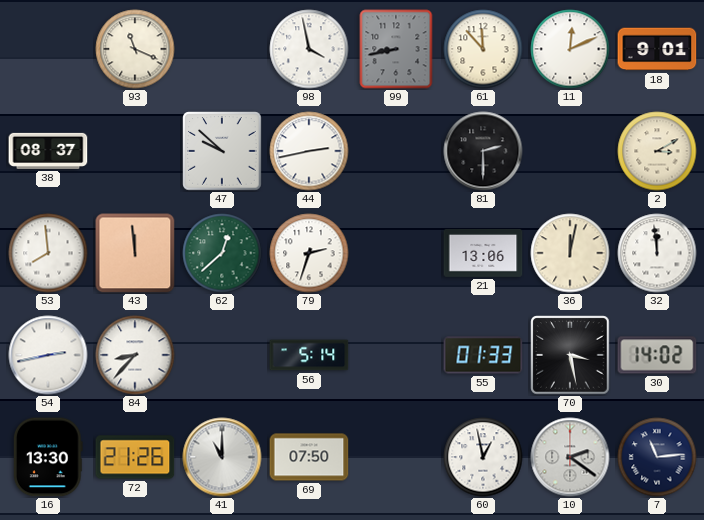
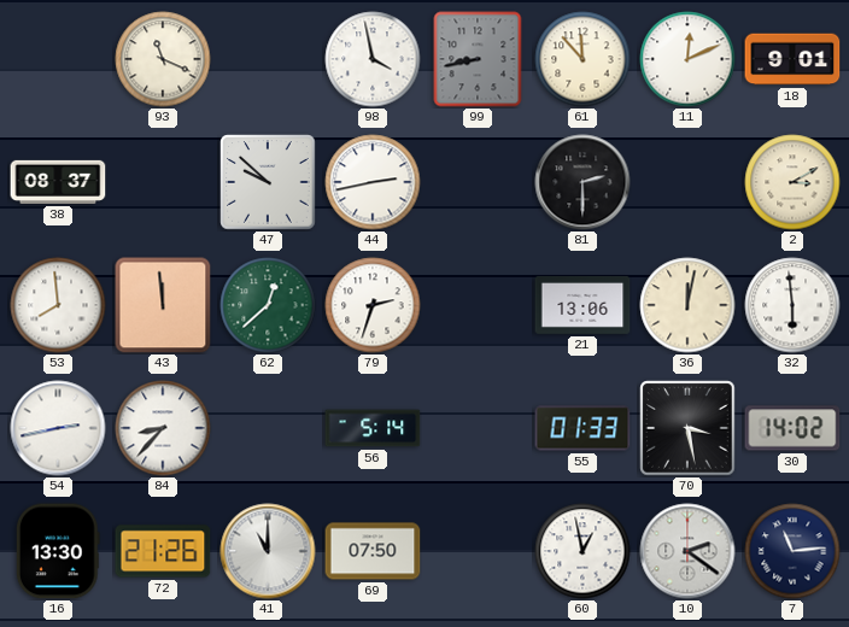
32: 11:59 -> 5:59 (792, 305)
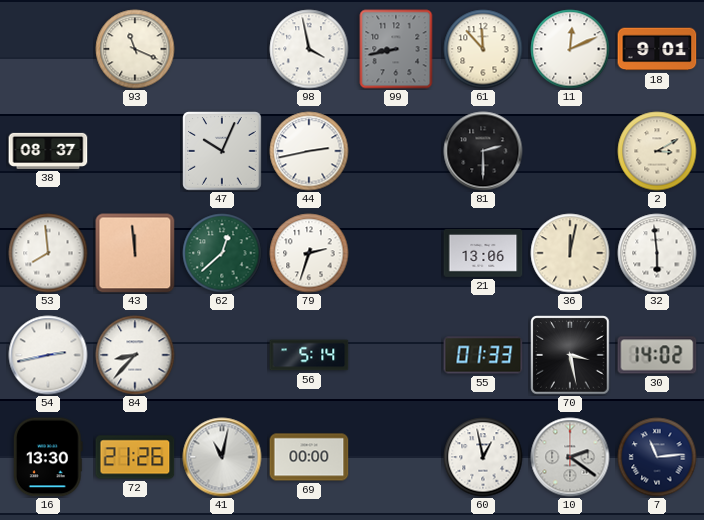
47: 9:52 -> 10:04 (222, 151)
41: 11:00 -> 11:02 (222, 457)
69: 07:50 -> 00:00 (309, 457)
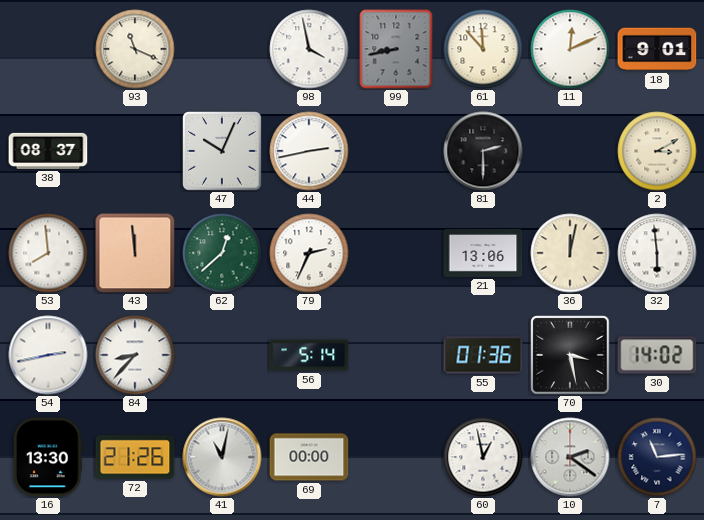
79: 2:33 -> 2:34 (309, 253)
55: 01:33 -> 01:36 (483, 355)
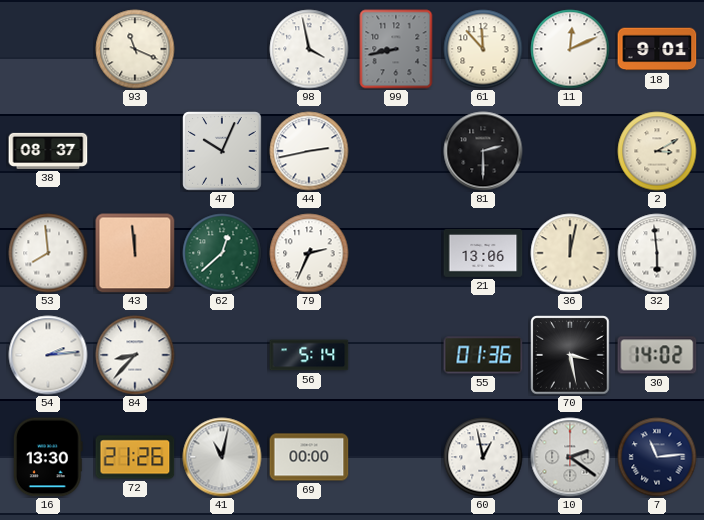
54: 2:43 -> 2:14 (48, 355)
